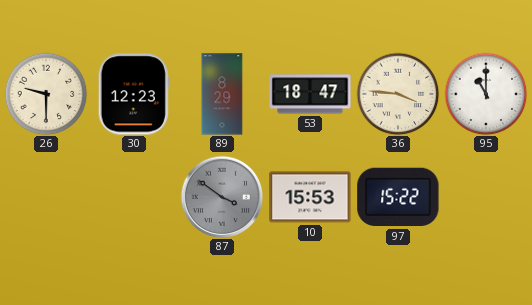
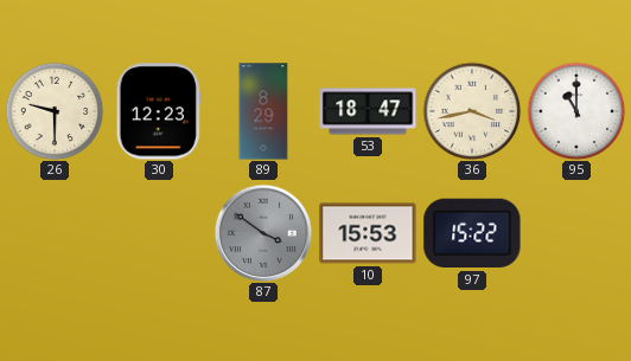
36: 3:46 -> 3:43 (472, 111)
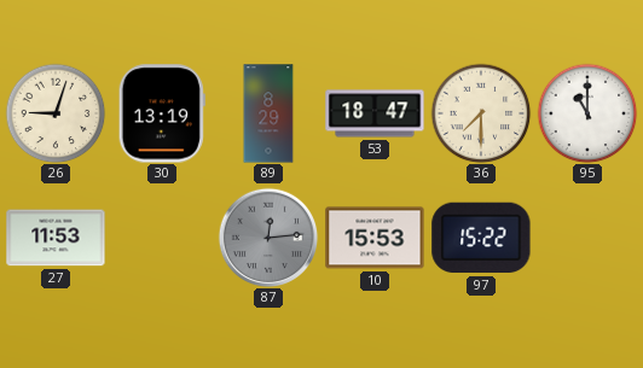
26: 9:30 -> 9:03 (56, 113)
30: 12:23 -> 13:19 (162, 113)
36: 3:43 -> 7:30 (481, 113)
27: none -> 11:53 (56, 238)
87: 3:51 -> 12:14 (268, 238)
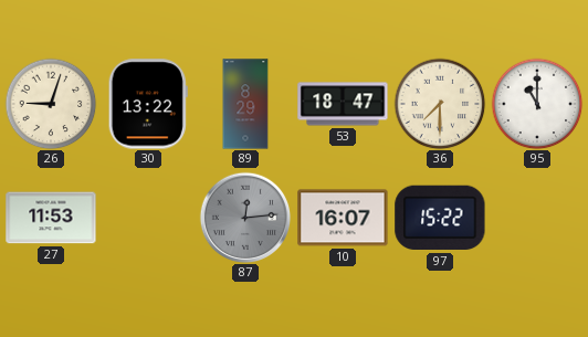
30: 13:19 -> 13:22 (148, 104)
10: 15:53 -> 16:07 (343, 218)
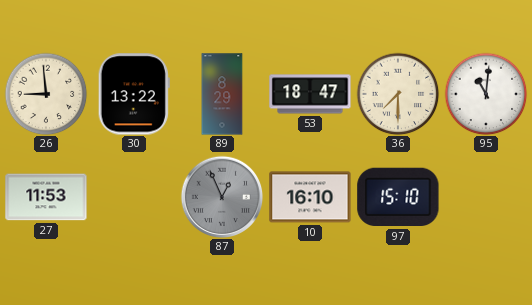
26: 9:03 -> 8:59 (46, 94)
95: 11:00 -> 11:01 (486, 94)
87: 12:14 -> 12:56 (222, 197)
10: 16:07 -> 16:10 (310, 197)
97: 15:22 -> 15:10 (398, 197)
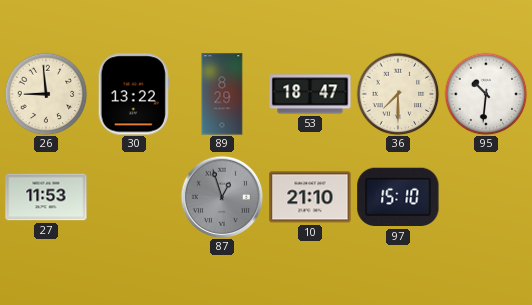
95: 11:01 -> 10:31 (486, 94)
87: 12:56 -> 12:57 (222, 197)
10: 16:10 -> 21:10 (310, 197)
